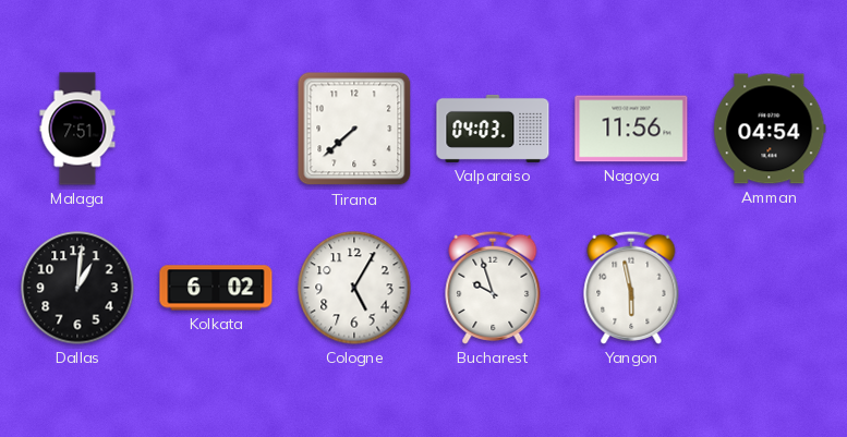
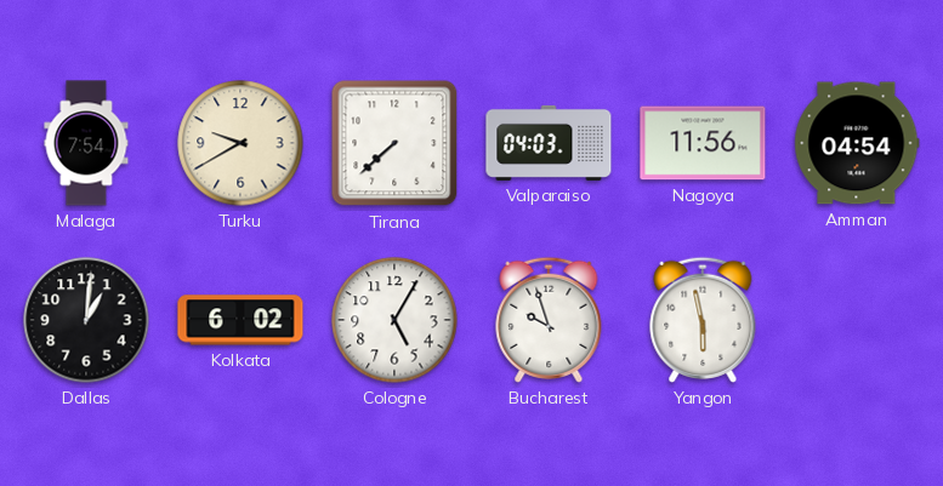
Malaga: 7:51 -> 7:54 (86, 143)
Turku: none -> 9:40 (240, 143)
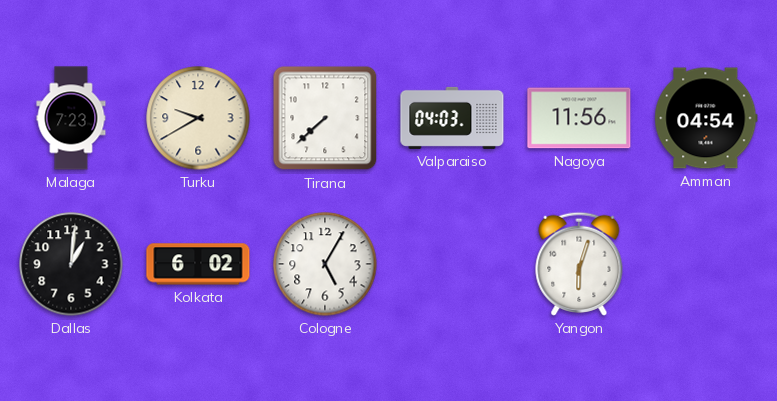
Malaga: 7:54 -> 7:23 (71, 118)
Bucharest: 9:57 -> none (549, 320)
Yangon: 5:58 -> 6:03 (579, 264)
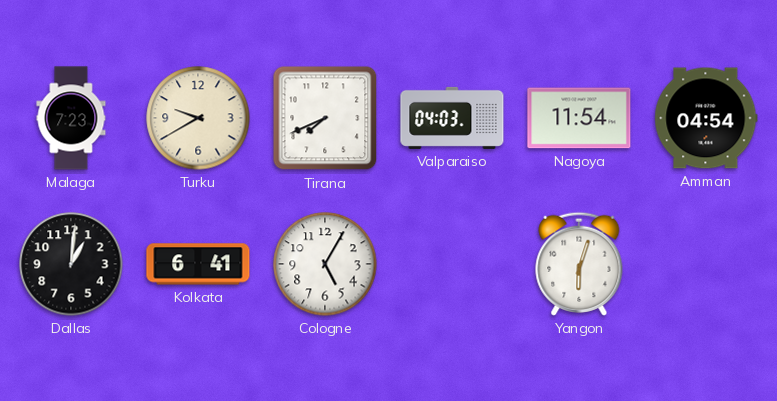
Tirana: 7:38 -> 7:41 (325, 118)
Nagoya: 11:56 -> 11:54 (579, 118)
Kolkata: 6:02 -> 6:41 (198, 264)
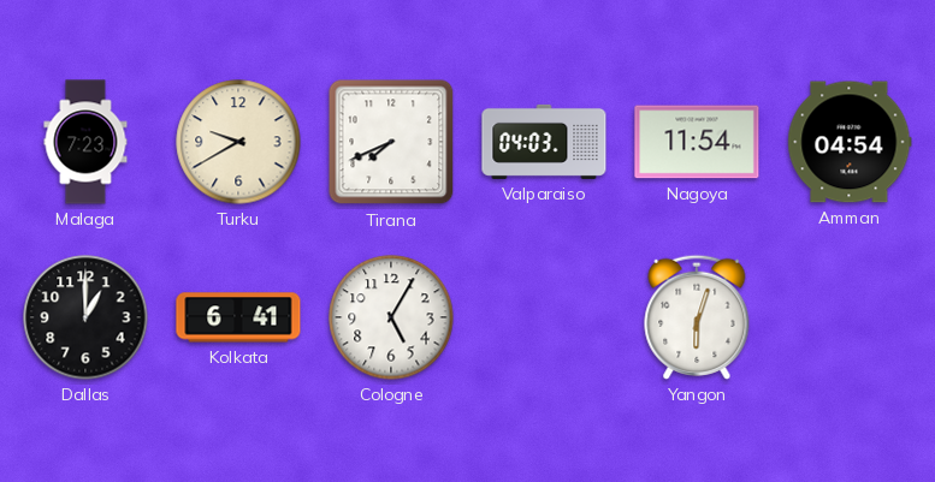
Dallas: 1:01 -> 1:00 (85, 317)
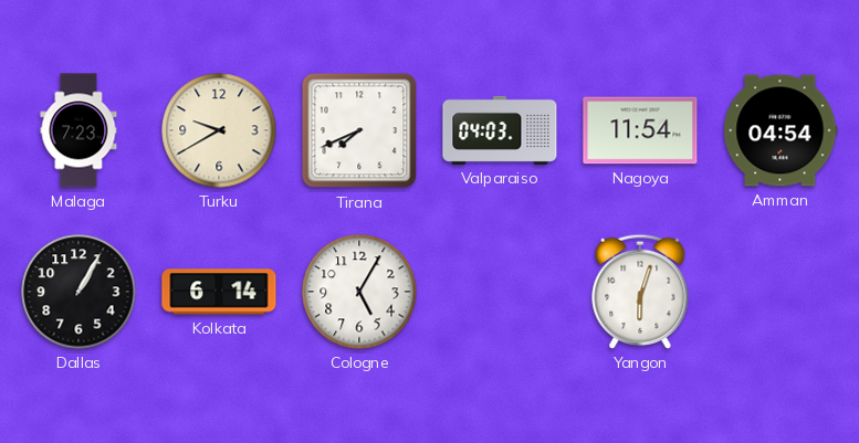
Dallas: 1:00 -> 1:05 (78, 292)
Kolkata: 6:41 -> 6:14 (219, 292)
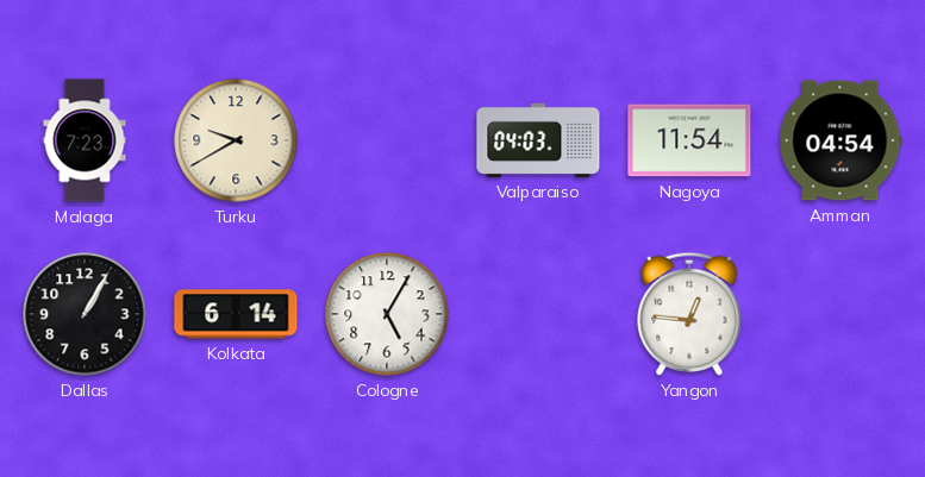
Tirana: 7:41 -> none (359, 130)
Yangon: 6:03 -> 12:46 (689, 314)
